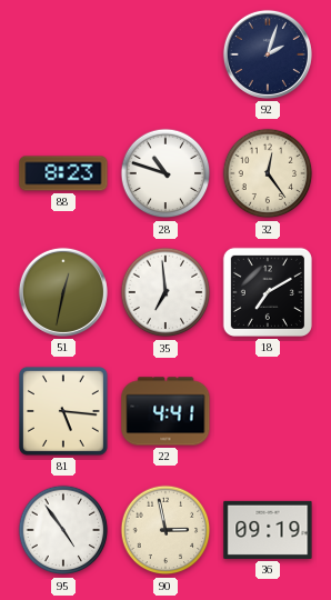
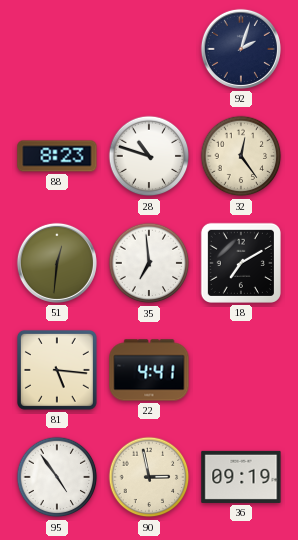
51: 12:32 -> 12:31 (57, 263)
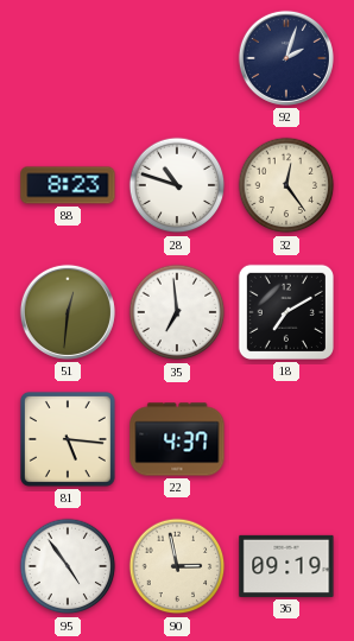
22: 4:41 -> 4:37 (177, 439)
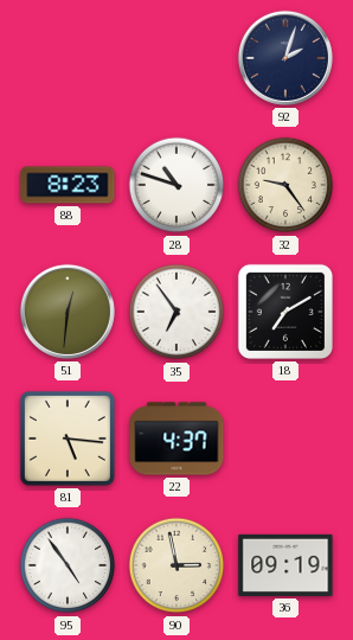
32: 12:24 -> 9:24 (285, 185)
35: 6:59 -> 6:54 (176, 312)
